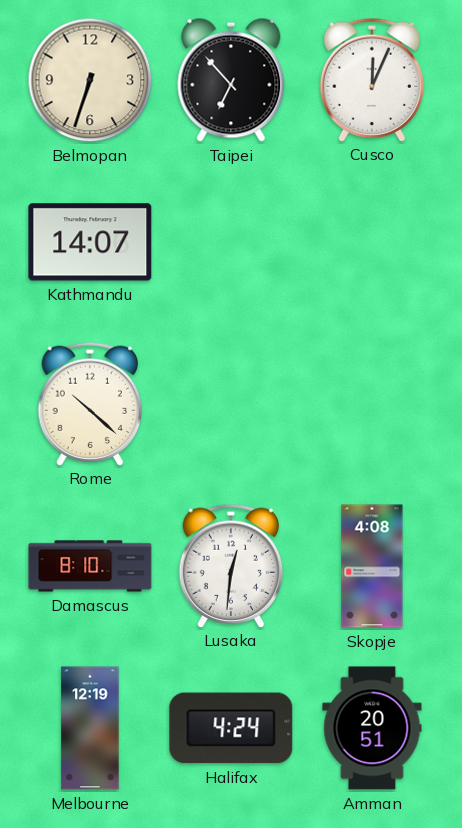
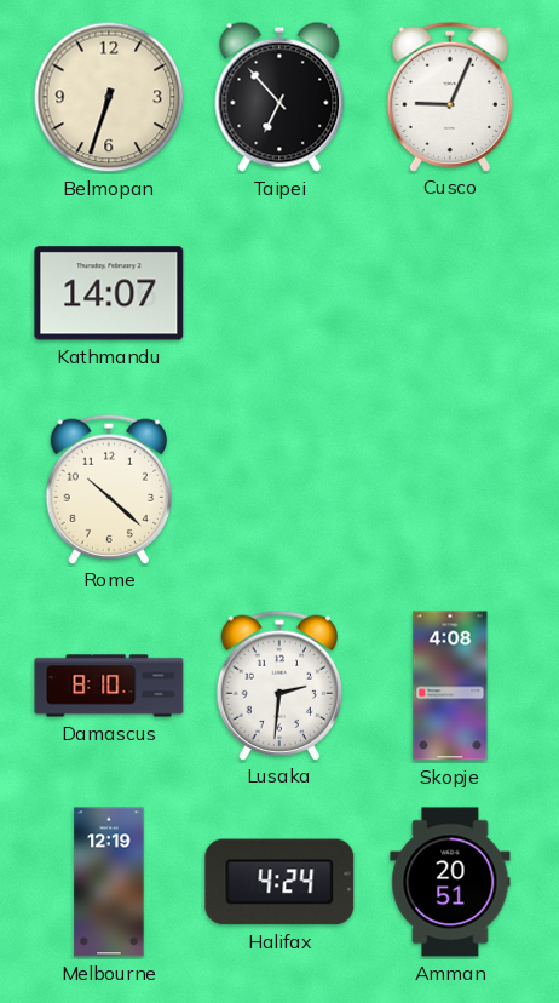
Cusco: 12:04 -> 9:04 (450, 96)
Lusaka: 12:31 -> 2:31 (279, 684)
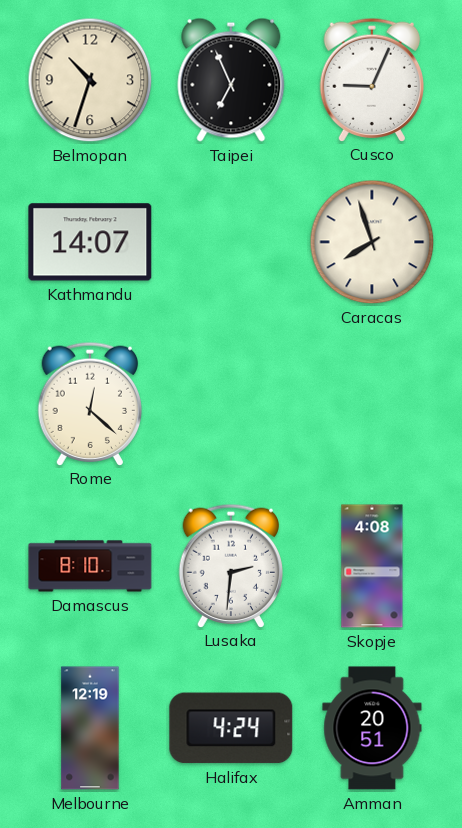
Belmopan: 6:33 -> 10:33 (90, 80)
Taipei: 6:53 -> 6:56 (231, 80)
Caracas: none -> 7:57 (372, 242)
Rome: 10:22 -> 12:22 (90, 403)
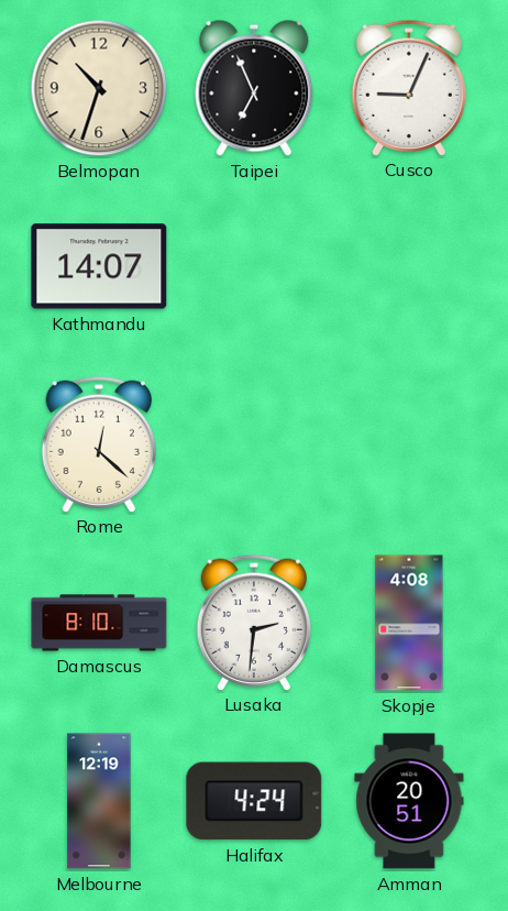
Caracas: 7:57 -> none (372, 242)
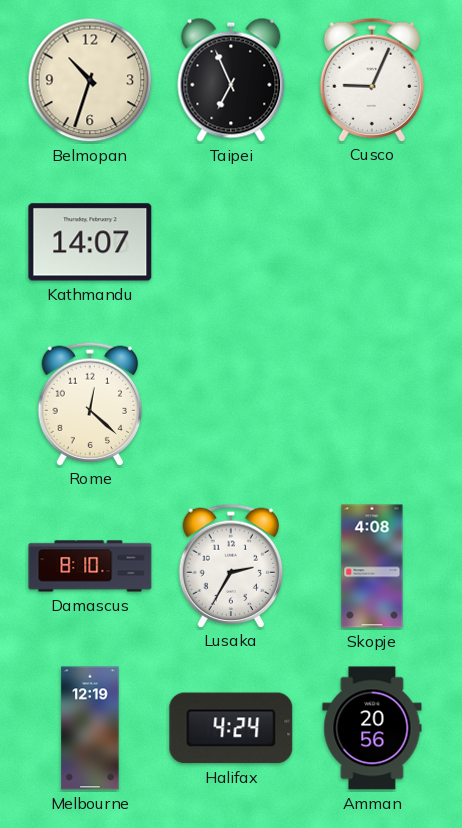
Lusaka: 2:31 -> 2:35 (231, 565)
Amman: 20:51 -> 20:56 (372, 728)
